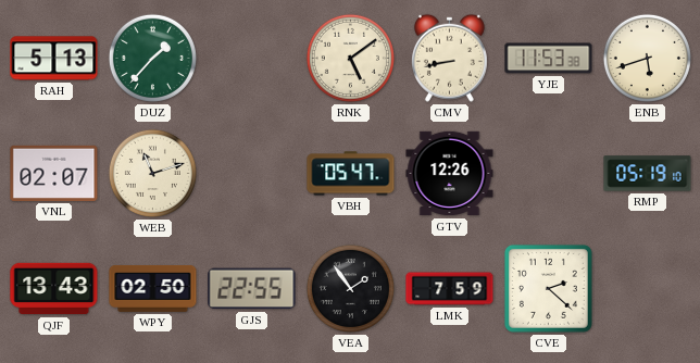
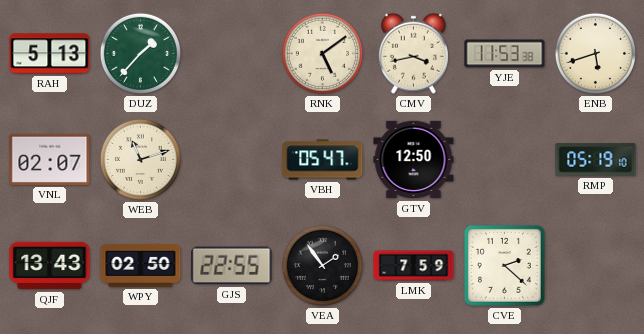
CMV: 8:43 -> 3:43 (413, 53)
GTV: 12:26 -> 12:50 (414, 160)
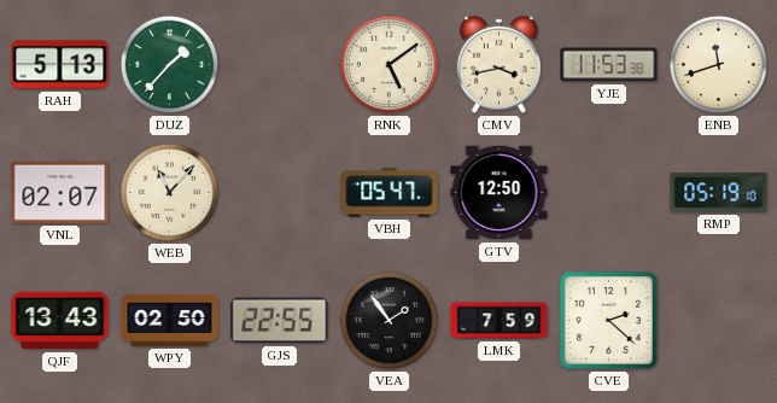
ENB: 5:42 -> 11:42 (718, 64)
WEB: 11:12 -> 11:07 (169, 192)
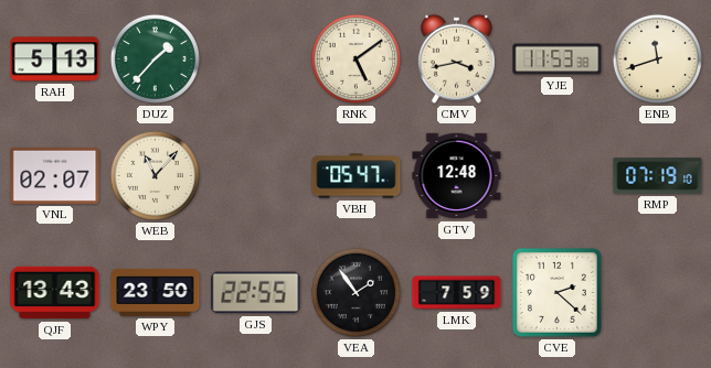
GTV: 12:50 -> 12:48 (457, 176)
RMP: 05:19 -> 07:19 (658, 176)
WPY: 02:50 -> 23:50 (156, 292)
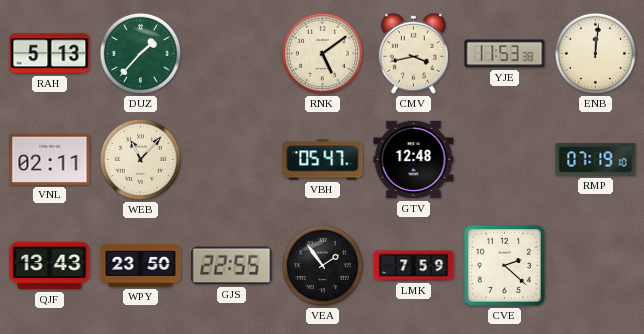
ENB: 11:42 -> 12:01 (595, 53)
VNL: 02:07 -> 02:11 (50, 159)
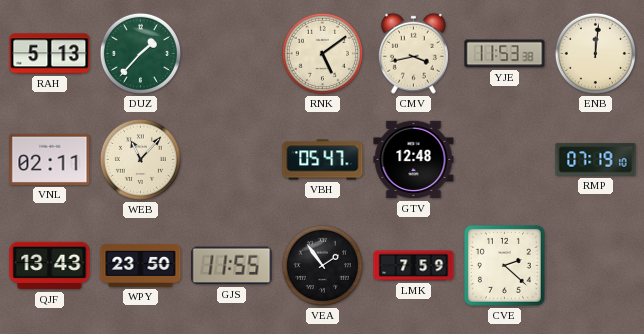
GJS: 22:55 -> 11:55 (232, 266)
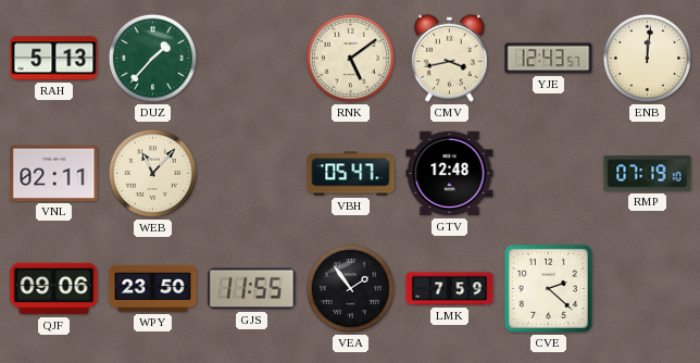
YJE: 11:53 -> 12:43 (549, 59)
QJF: 13:43 -> 09:06 (54, 289)
